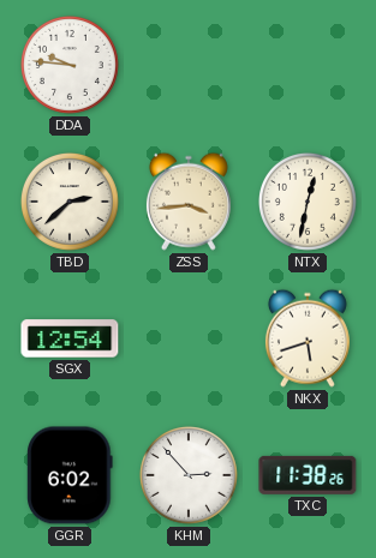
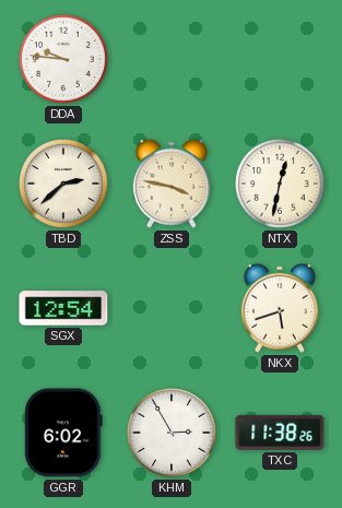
ZSS: 3:44 -> 3:47 (172, 184)
KHM: 2:53 -> 2:55 (172, 433)
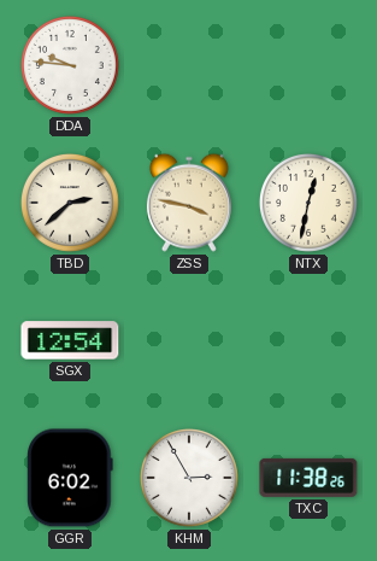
NKX: 5:42 -> none (280, 308)
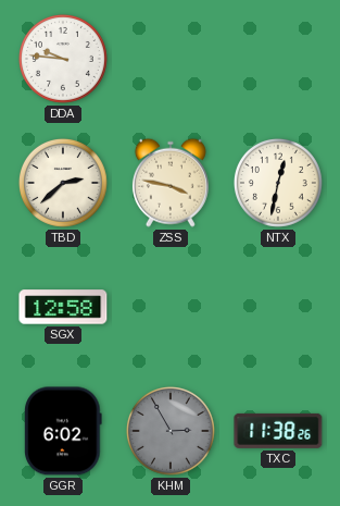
SGX: 12:54 -> 12:58 (63, 307)
KHM dial: white -> grey (171, 431)
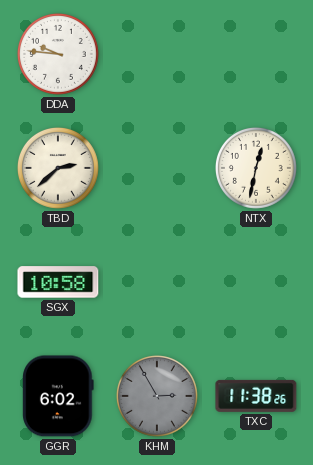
ZSS: 3:47 -> none (171, 183)
SGX: 12:58 -> 10:58 (58, 282)
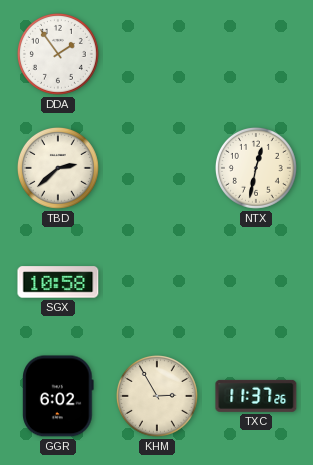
DDA: 9:46 -> 1:54 (58, 54)
KHM dial: grey -> cream (157, 396)
TXC: 11:38 -> 11:37 (256, 396)
